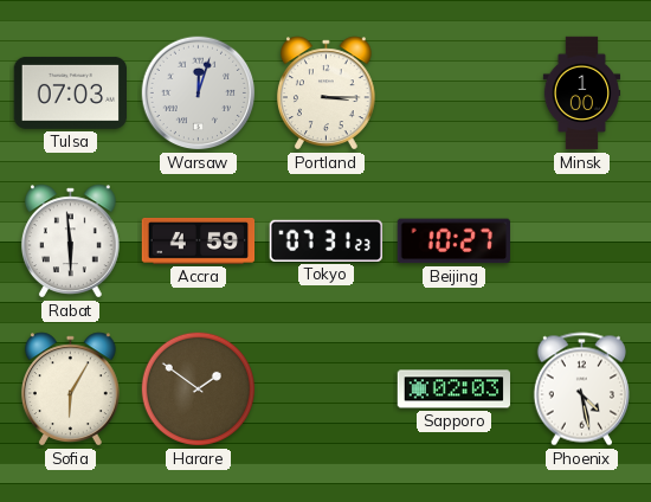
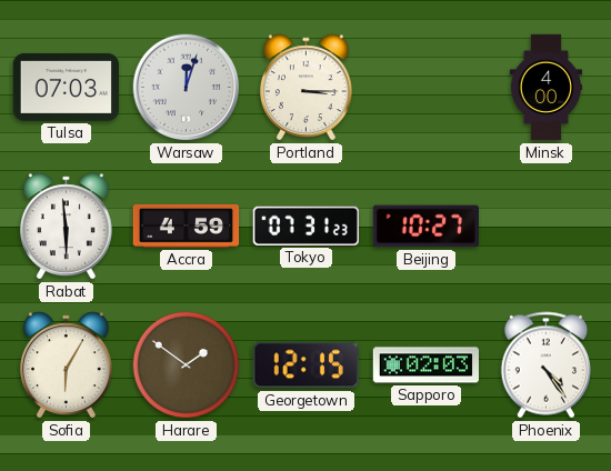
Minsk: 1:00 -> 4:00 (547, 88)
Georgetown: none -> 12:15 (305, 365)
Phoenix: 4:28 -> 4:24 (545, 365)
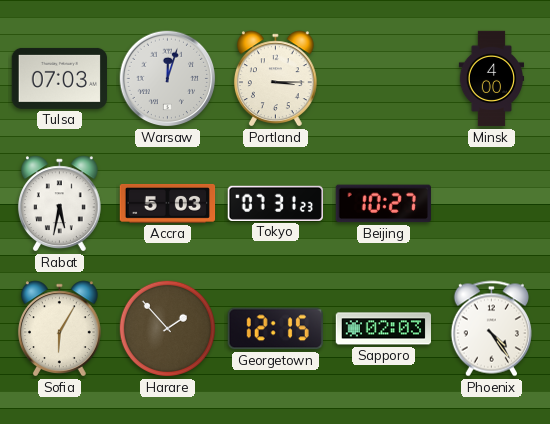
Rabat: 5:59 -> 5:32 (59, 204)
Accra: 4:59 -> 5:03 (168, 203)
Harare: 1:51 -> 1:53 (167, 328)
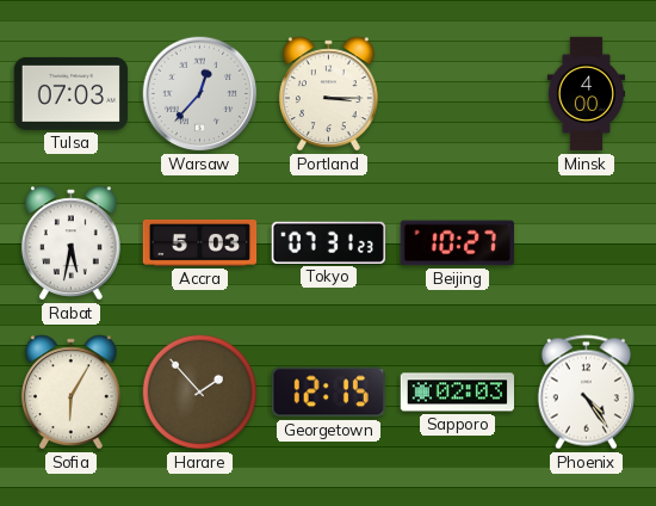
Warsaw: 12:03 -> 12:37 (200, 94)
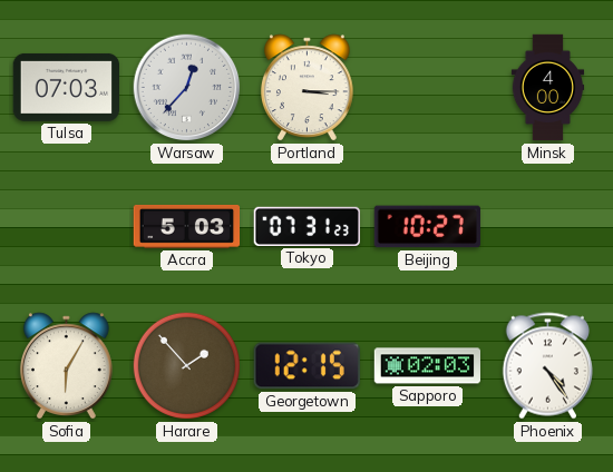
Rabat: 5:32 -> none (70, 243)
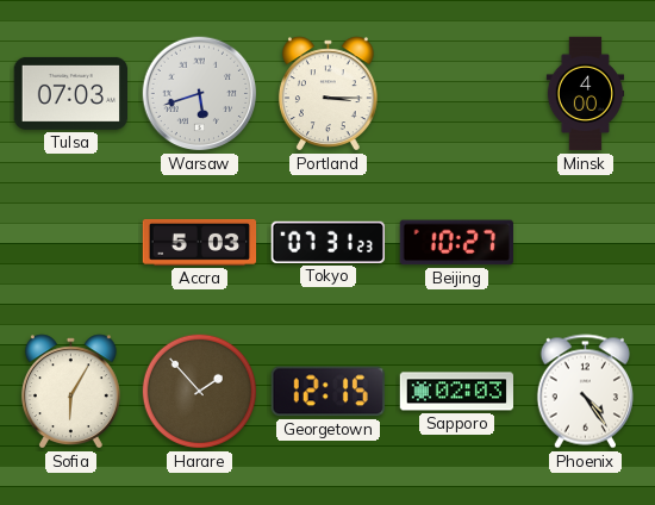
Warsaw: 12:37 -> 5:42 (200, 94)
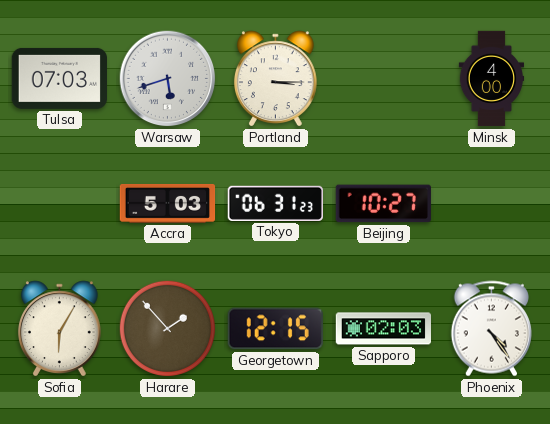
Tokyo: 07:31 -> 06:31 (275, 203)
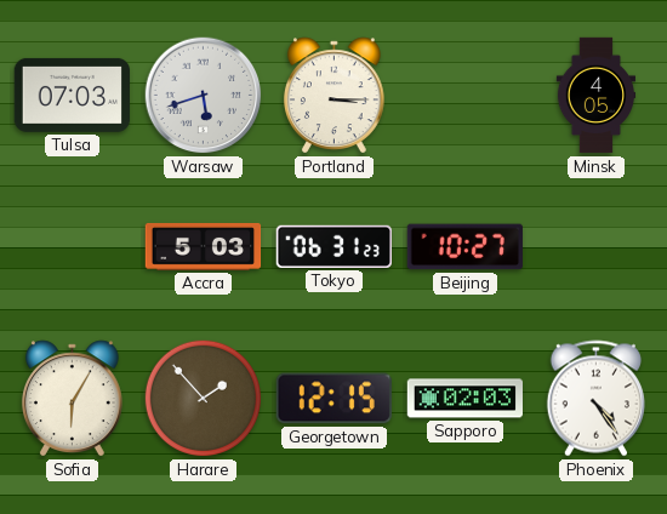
Minsk: 4:00 -> 4:05 (597, 96)
